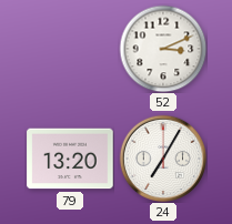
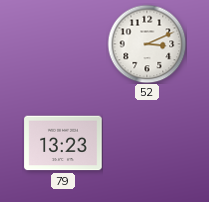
79: 13:20 -> 13:23 (63, 143)
24: 7:05 -> none (163, 159)
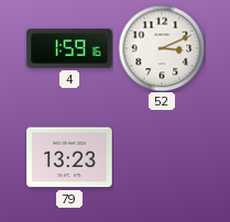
4: none -> 1:59 (69, 48)
